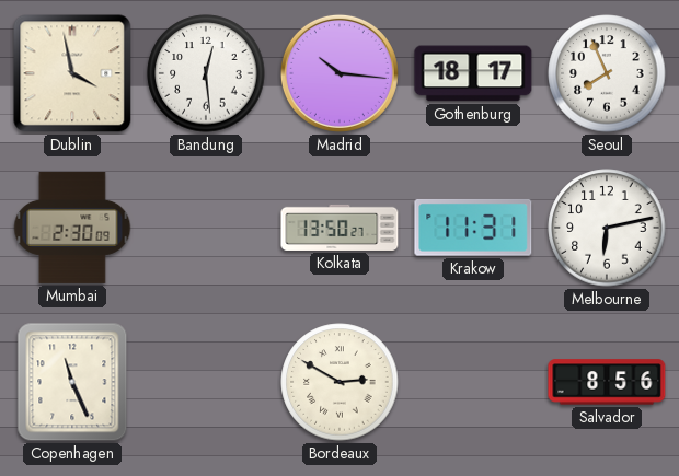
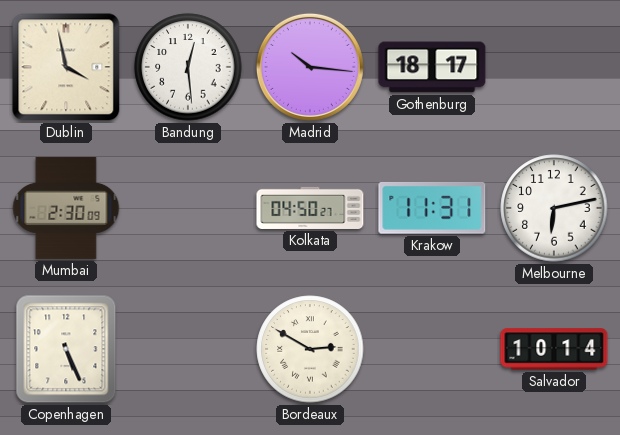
Seoul: 7:56 -> none (607, 73)
Kolkata: 13:50 -> 04:50 (310, 208)
Copenhagen: 11:26 -> 5:26 (66, 349)
Salvador: 8:56 -> 10:14 (554, 349)
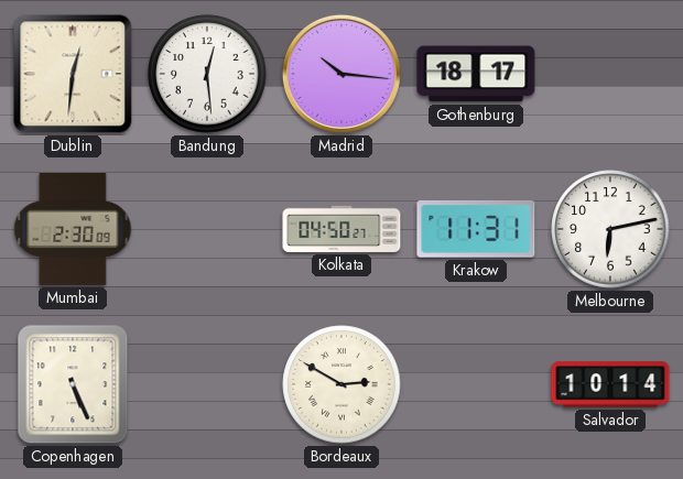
Dublin: 3:58 -> 12:31 (73, 74)
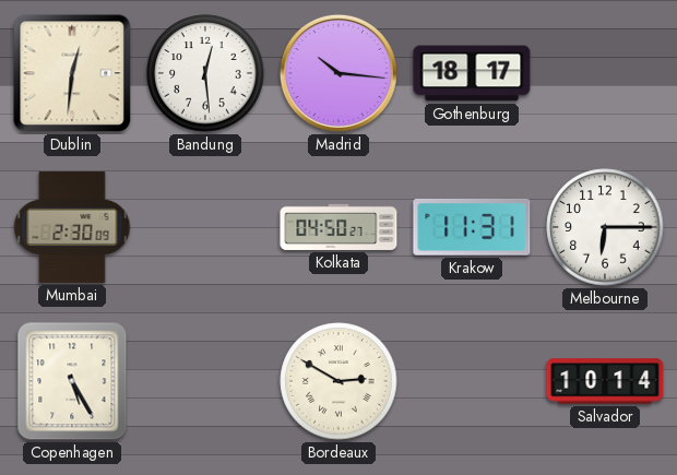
Melbourne: 6:13 -> 6:15 (605, 227)
Copenhagen: 5:26 -> 5:25 (72, 381)
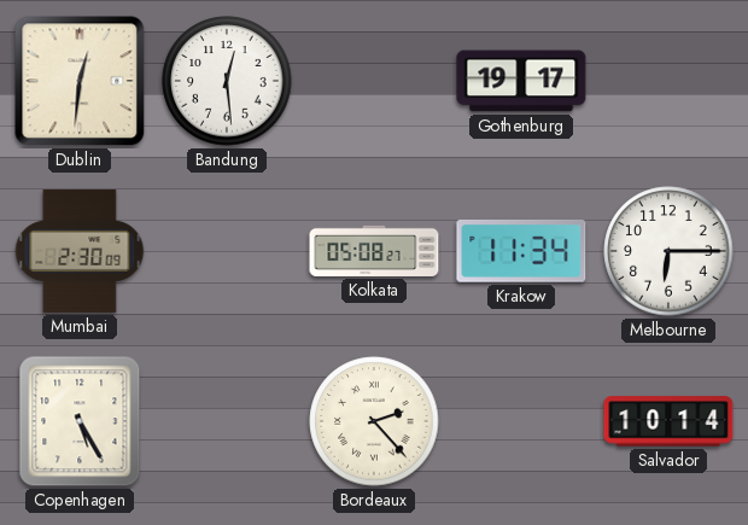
Madrid: 10:16 -> none (339, 73)
Gothenburg: 18:17 -> 19:17 (521, 81)
Kolkata: 04:50 -> 05:08 (374, 251)
Krakow: 11:31 -> 11:34 (521, 251)
Bordeaux: 2:50 -> 2:23 (374, 421)
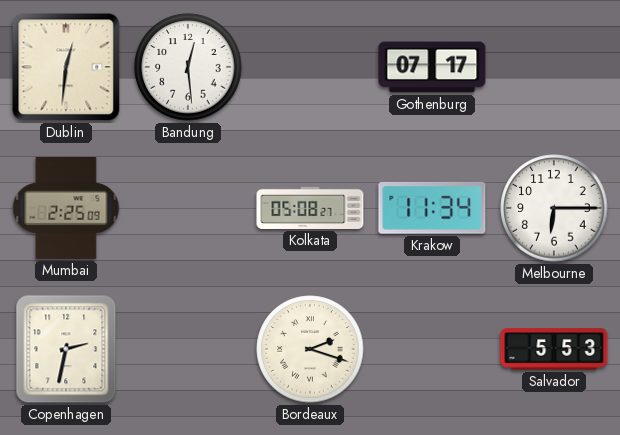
Gothenburg: 19:17 -> 07:17 (432, 67)
Mumbai: 2:30 -> 2:25 (66, 208)
Copenhagen: 5:25 -> 2:32 (66, 349)
Bordeaux: 2:23 -> 2:18 (310, 349)
Salvador: 10:14 -> 5:53 (554, 349)
